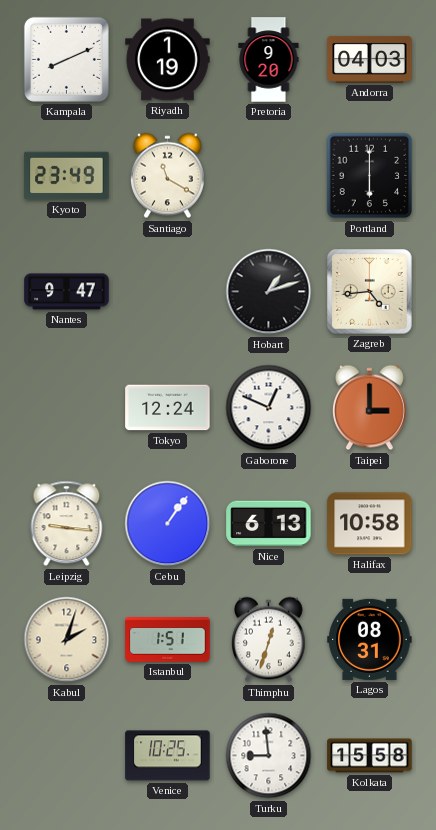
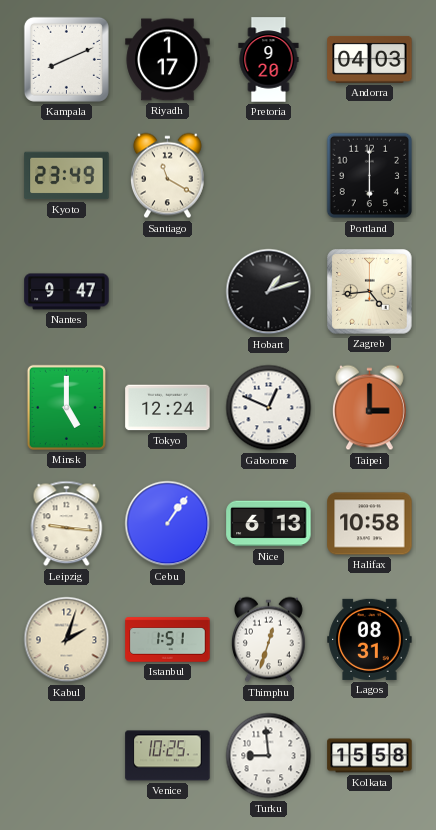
Riyadh: 1:19 -> 1:17 (168, 60)
Minsk: none -> 5:00 (66, 407)
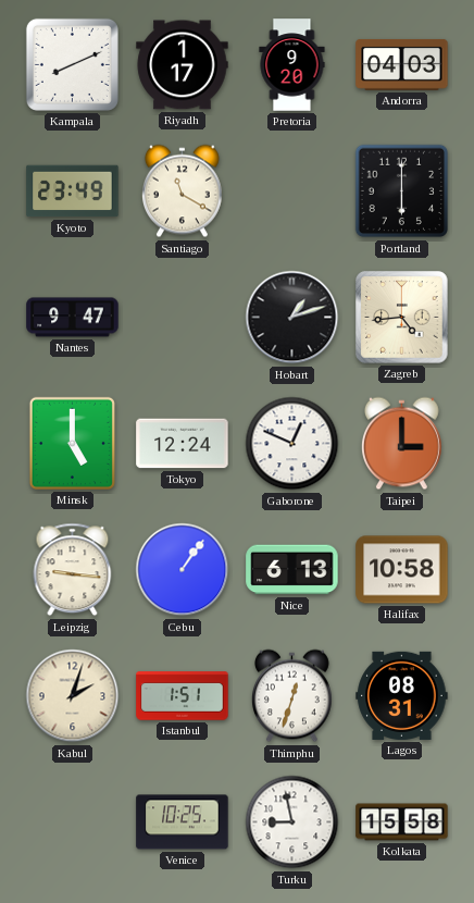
Turku: 8:59 -> 8:58 (292, 822)
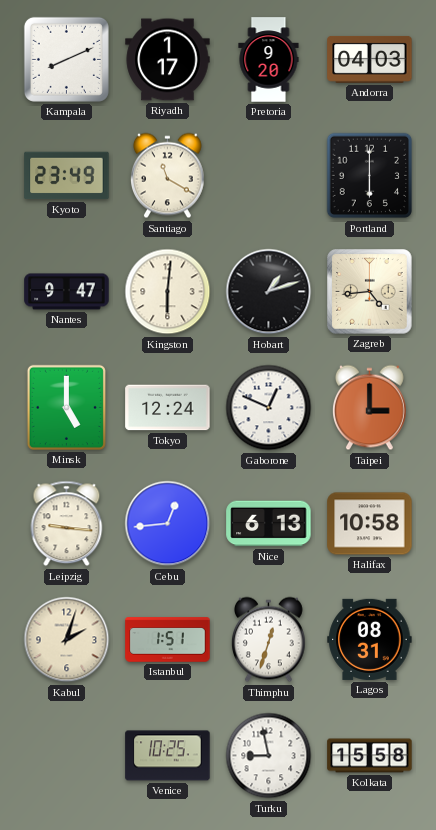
Kingston: none -> 6:01 (168, 292)
Cebu: 1:06 -> 12:44 (168, 524)
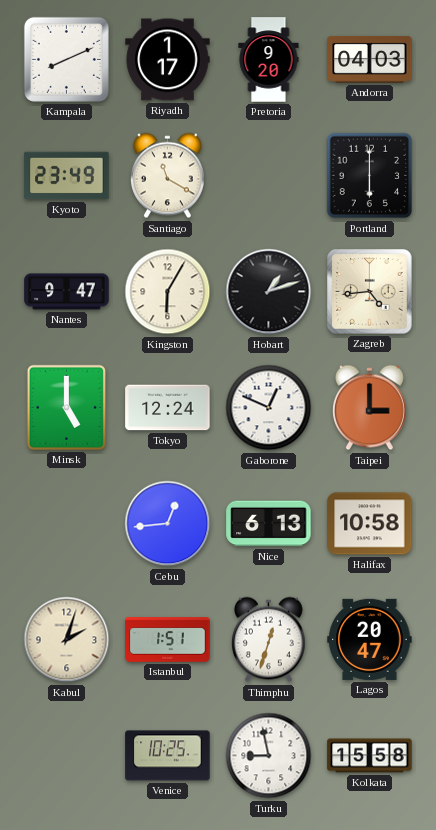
Kingston: 6:01 -> 6:05 (168, 292)
Leipzig: 9:16 -> none (67, 524)
Lagos: 08:31 -> 20:47 (370, 639)
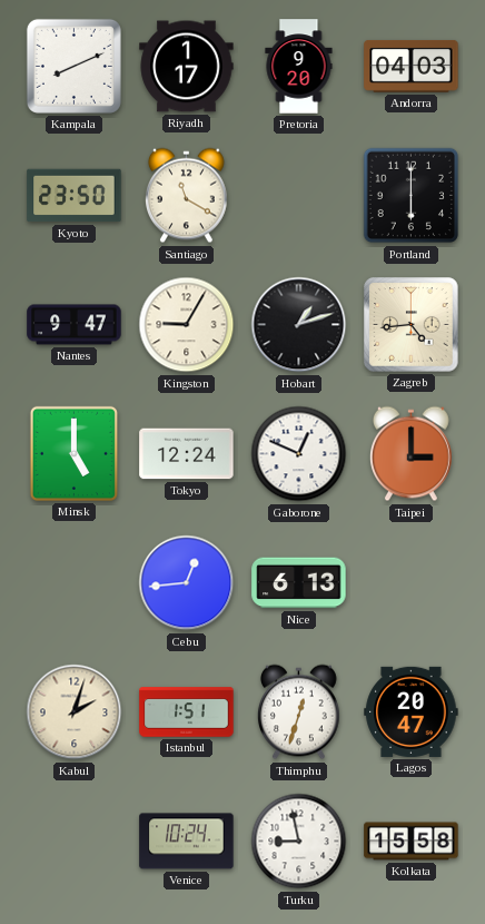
Kyoto: 23:49 -> 23:50 (75, 196)
Kingston: 6:05 -> 9:05 (187, 325)
Halifax: 10:58 -> none (370, 524)
Venice: 10:25 -> 10:24 (187, 842)
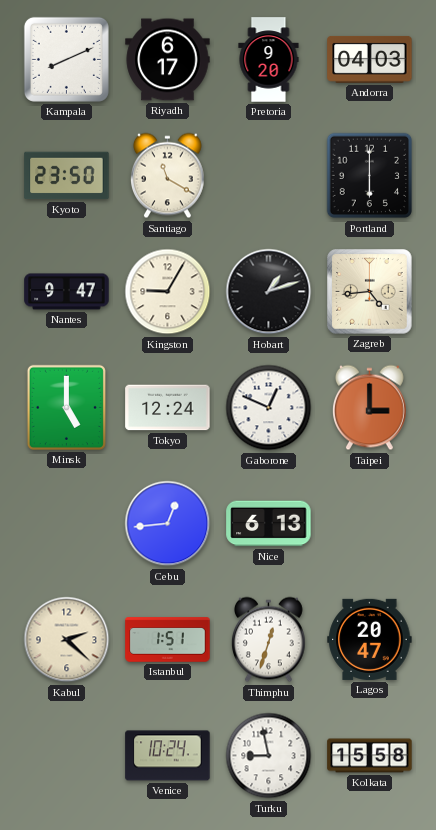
Riyadh: 1:17 -> 6:17 (168, 60)
Kabul: 2:03 -> 2:22 (67, 640)
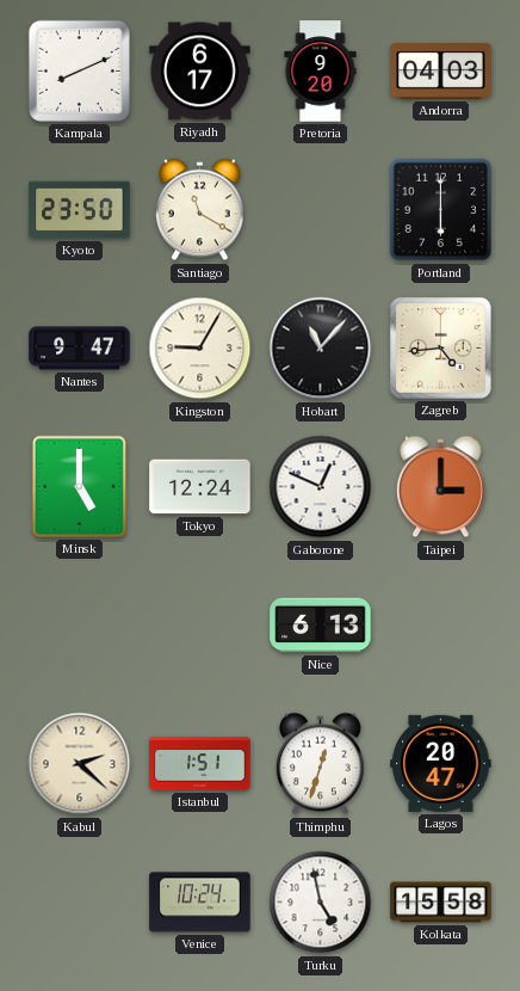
Hobart: 1:12 -> 11:07 (321, 349)
Cebu: 12:44 -> none (168, 524)
Turku: 8:58 -> 4:58 (321, 903)
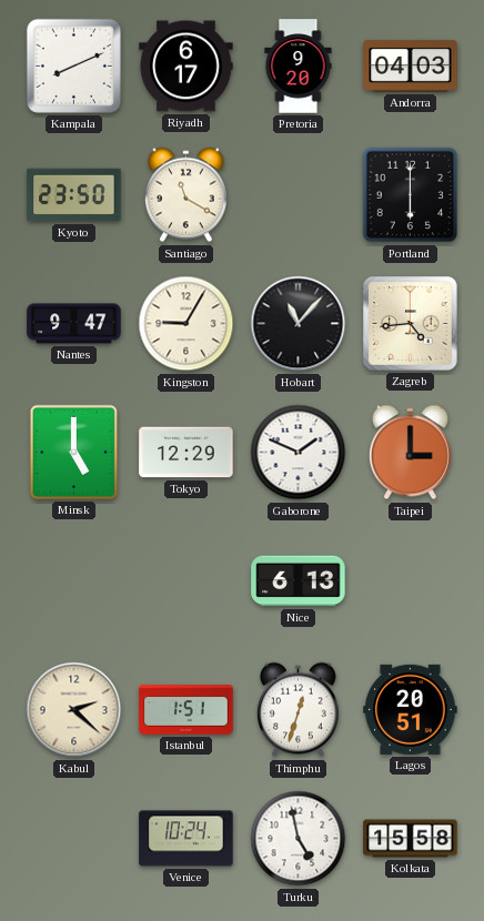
Tokyo: 12:24 -> 12:29 (186, 453)
Gaborone: 12:49 -> 1:49 (299, 453)
Lagos: 20:47 -> 20:51 (411, 709)
